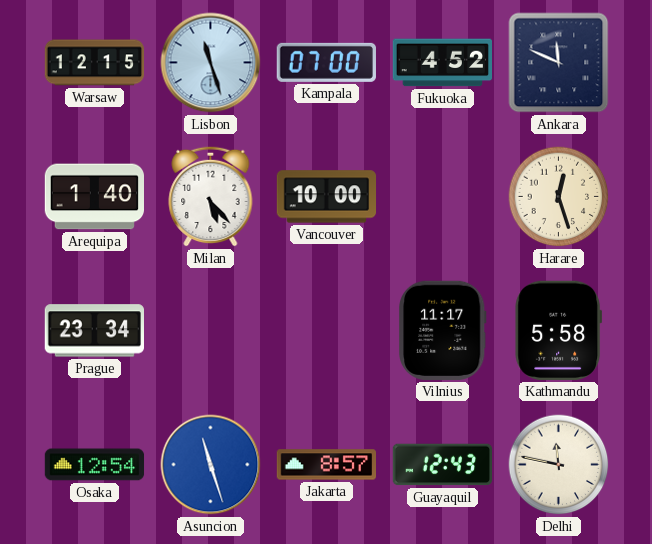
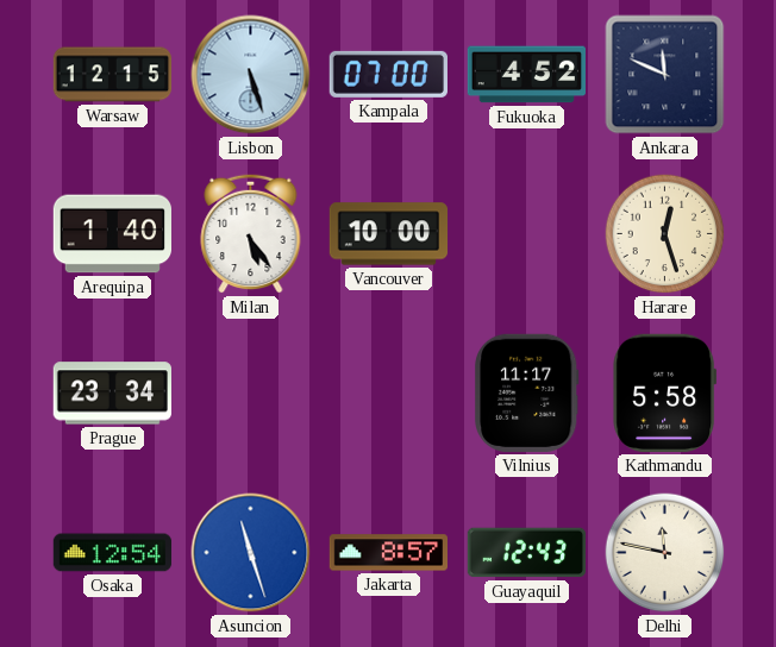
Lisbon: 11:27 -> 5:27 (251, 75)
Milan: 5:23 -> 5:24 (251, 233)
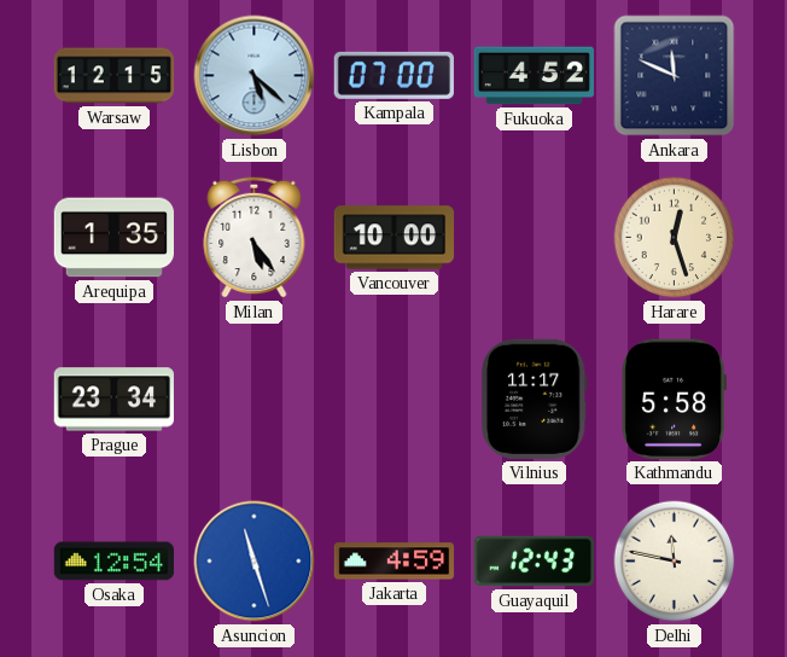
Lisbon: 5:27 -> 5:22 (255, 76)
Arequipa: 1:40 -> 1:35 (113, 238)
Jakarta: 8:57 -> 4:59 (393, 562)
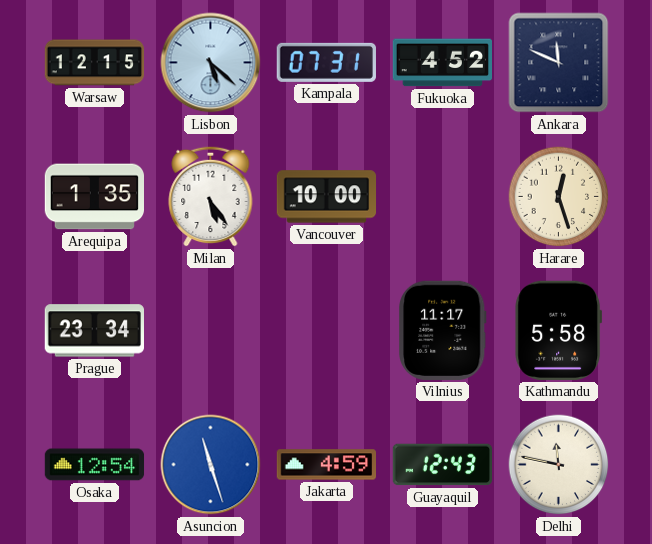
Kampala: 07:00 -> 07:31 (326, 62)
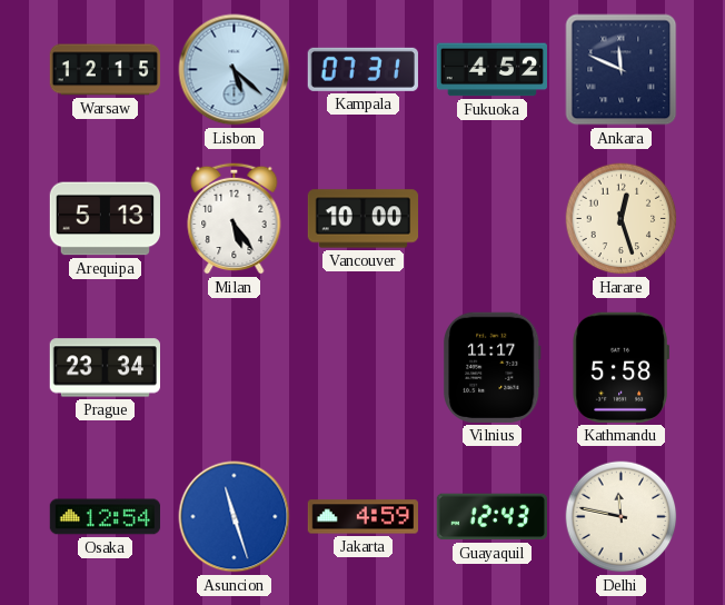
Arequipa: 1:35 -> 5:13 (105, 219)
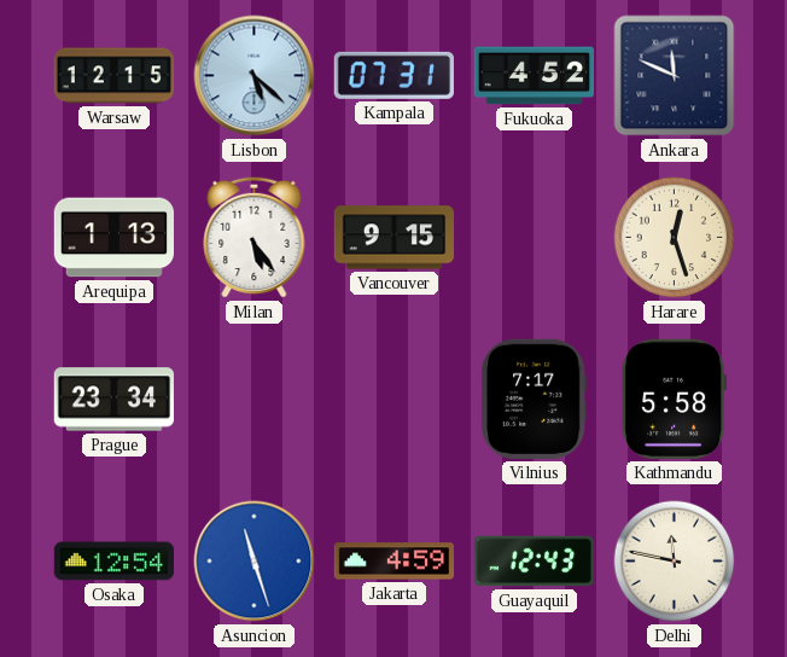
Arequipa: 5:13 -> 1:13 (113, 238)
Vancouver: 10:00 -> 9:15 (395, 238)
Vilnius: 11:17 -> 7:17 (535, 399)
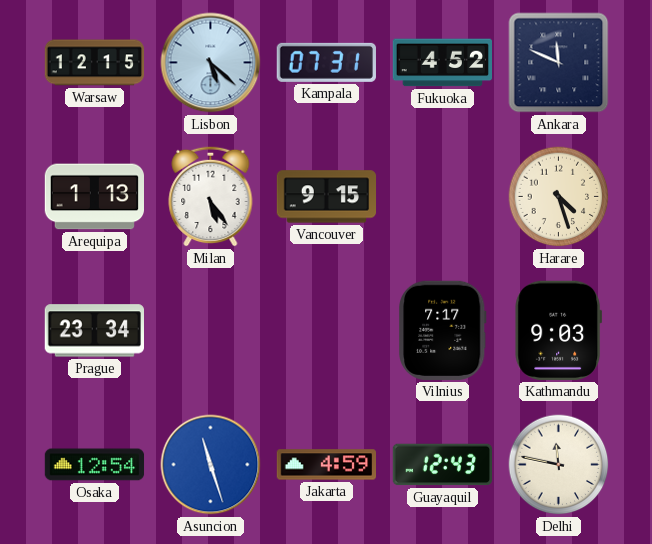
Harare: 12:27 -> 4:27 (559, 197)
Kathmandu: 5:58 -> 9:03 (559, 330)
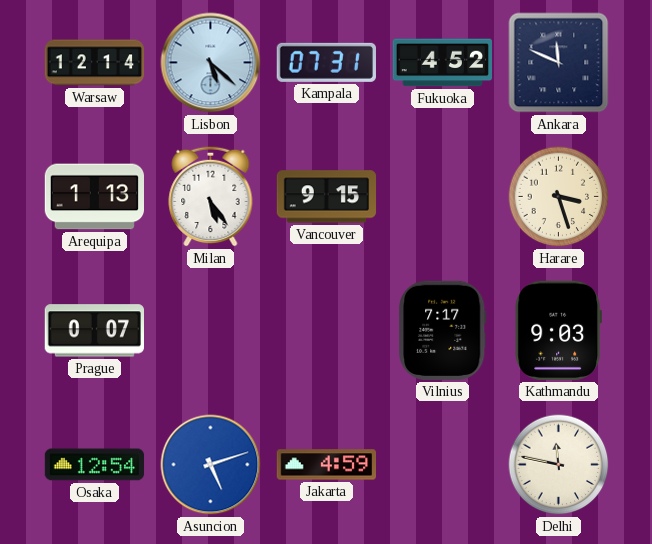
Warsaw: 12:15 -> 12:14 (95, 63)
Harare: 4:27 -> 3:27 (559, 197)
Prague: 23:34 -> 0:07 (94, 331)
Asuncion: 11:27 -> 5:12 (211, 465)
Guayaquil: 12:43 -> none (443, 465)
